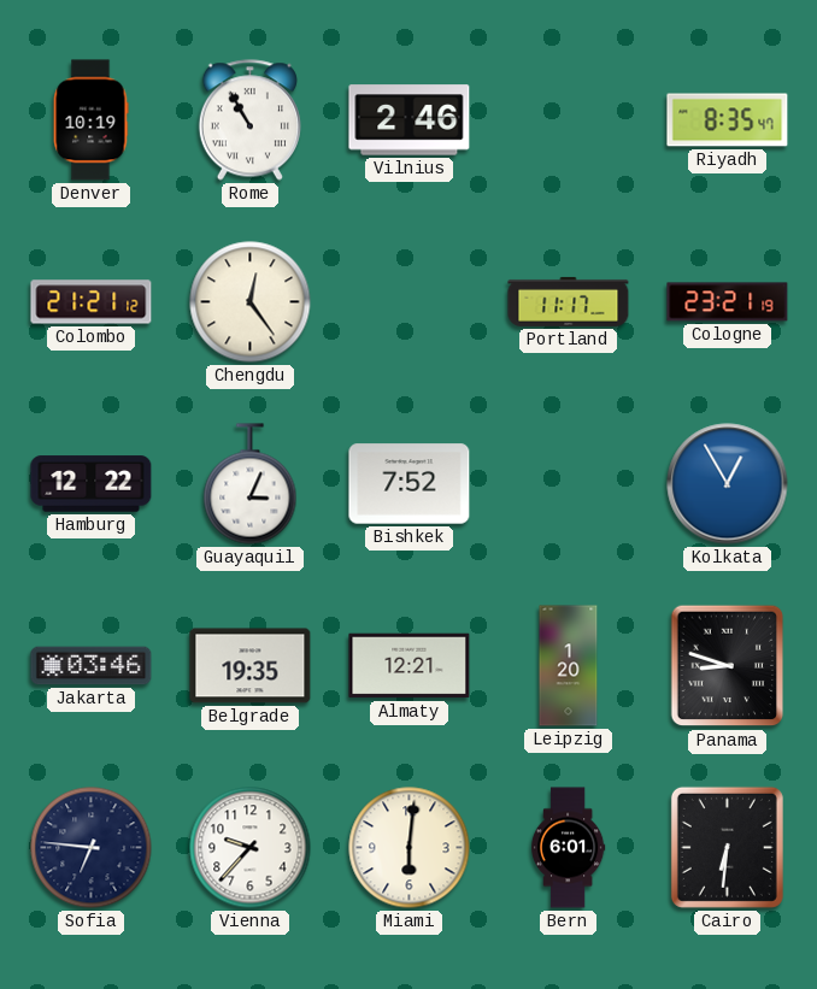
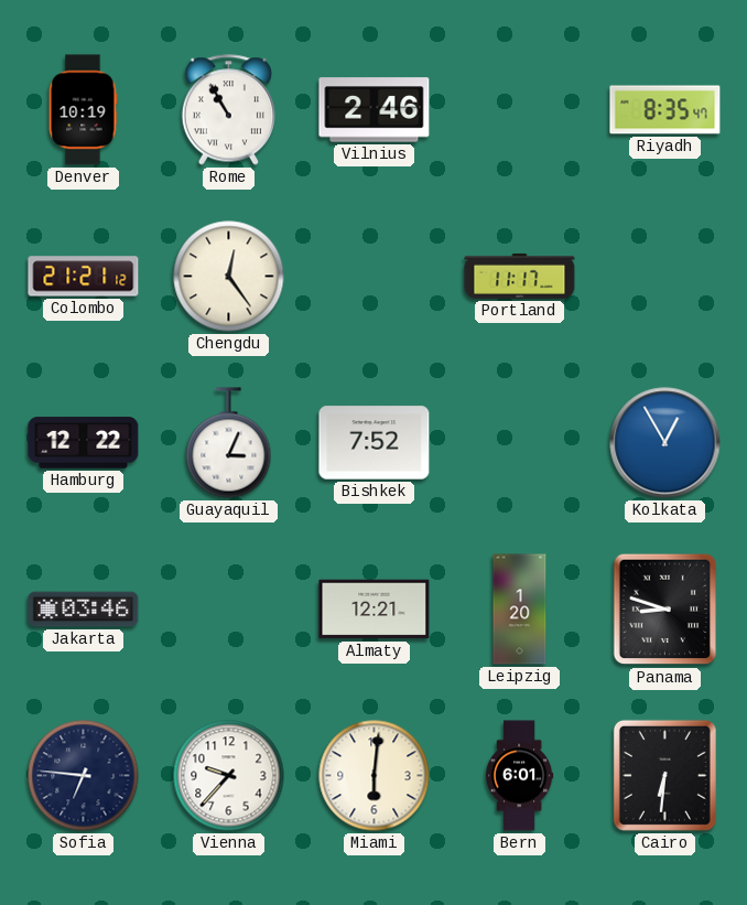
Cologne: 23:21 -> none (728, 302)
Belgrade: 19:35 -> none (251, 666)
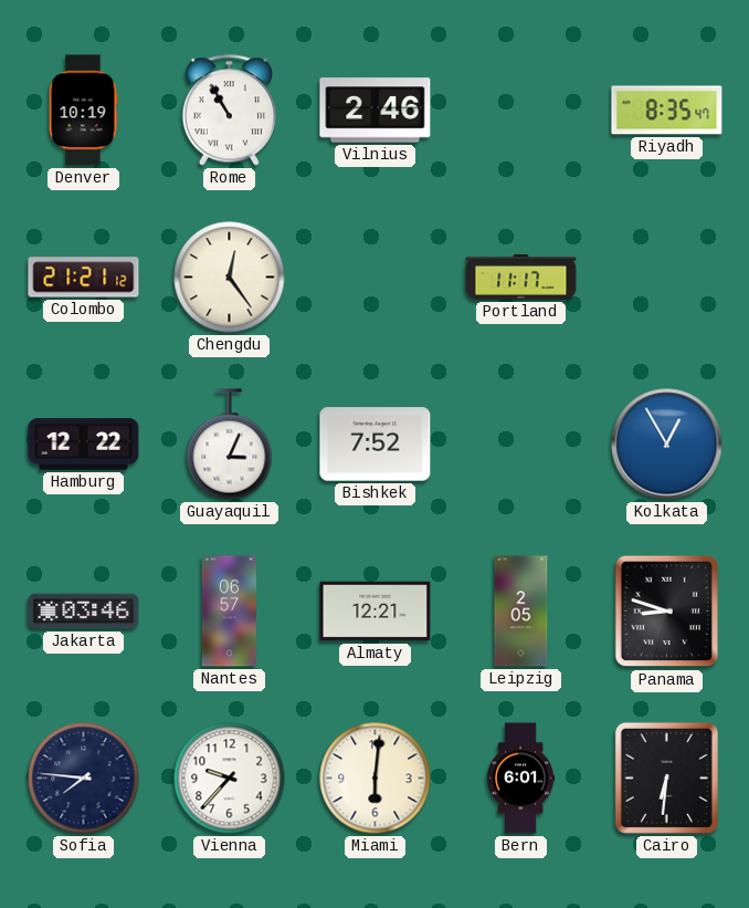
Nantes: none -> 06:57 (230, 612)
Leipzig: 1:20 -> 2:05 (521, 612)
Sofia: 6:46 -> 7:46 (84, 779)
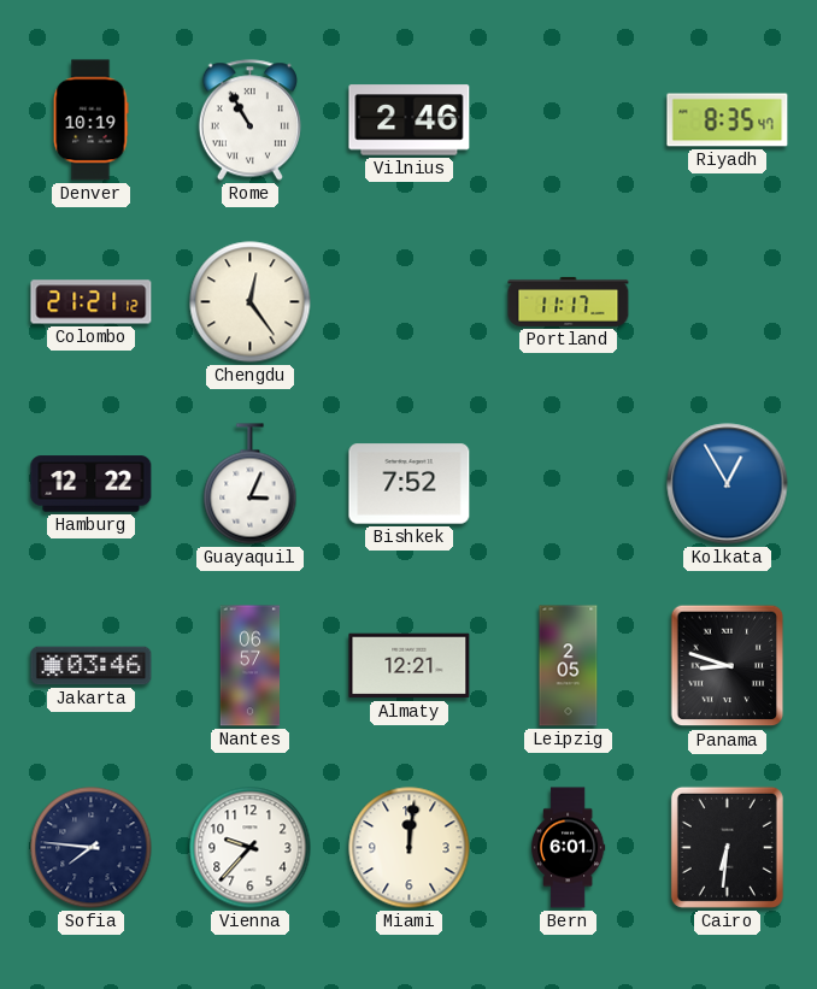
Miami: 6:01 -> 12:01 (410, 848)
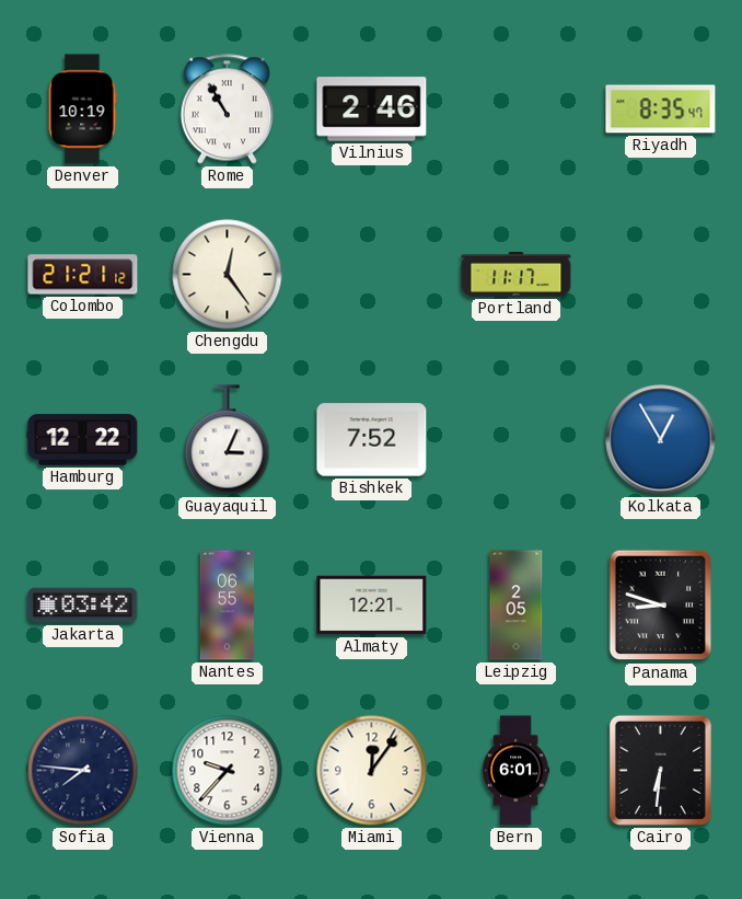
Jakarta: 03:46 -> 03:42 (83, 606)
Nantes: 06:57 -> 06:55 (228, 606)
Miami: 12:01 -> 12:06 (372, 771)
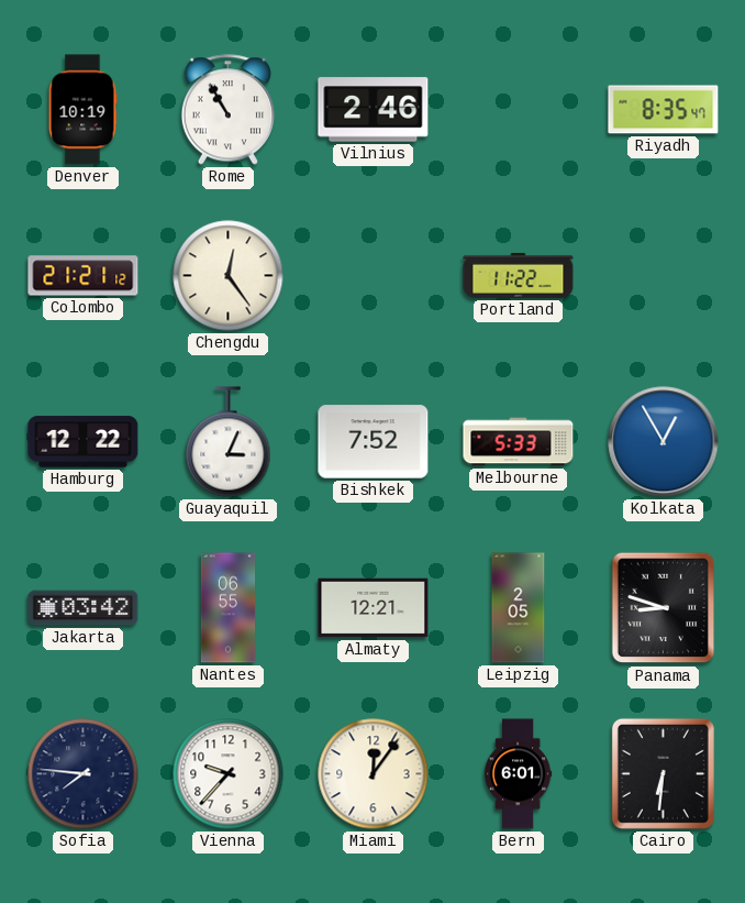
Portland: 11:17 -> 11:22 (519, 275)
Melbourne: none -> 5:33 (519, 442)
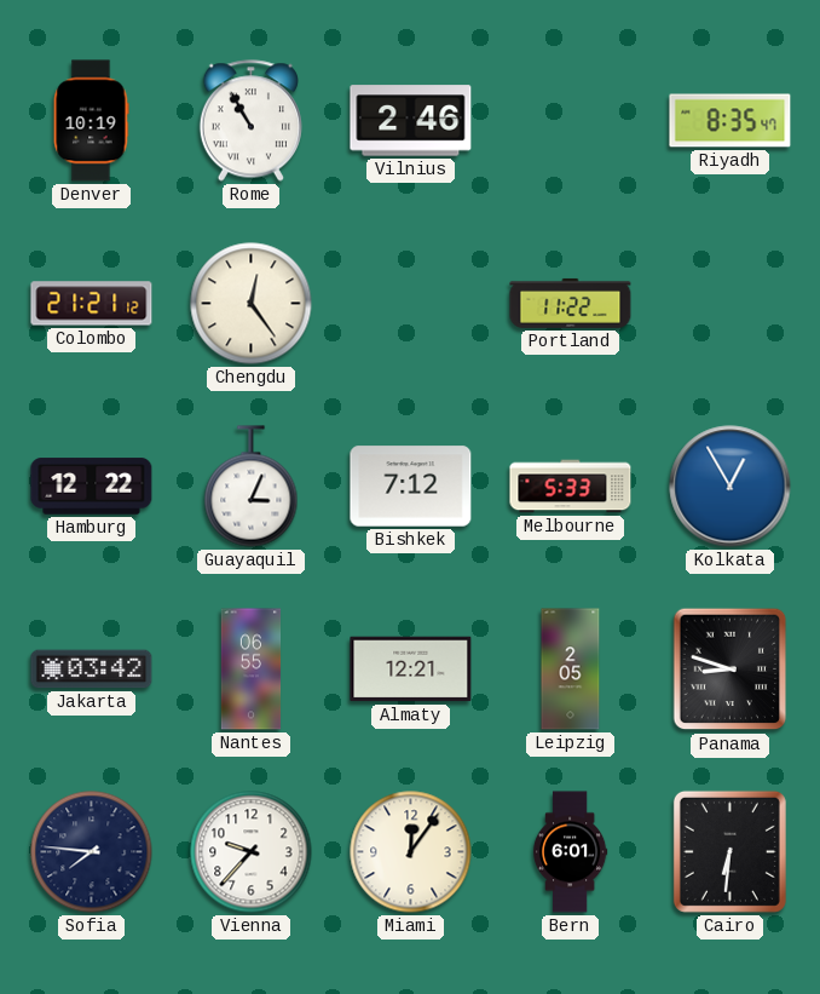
Bishkek: 7:52 -> 7:12 (411, 487)
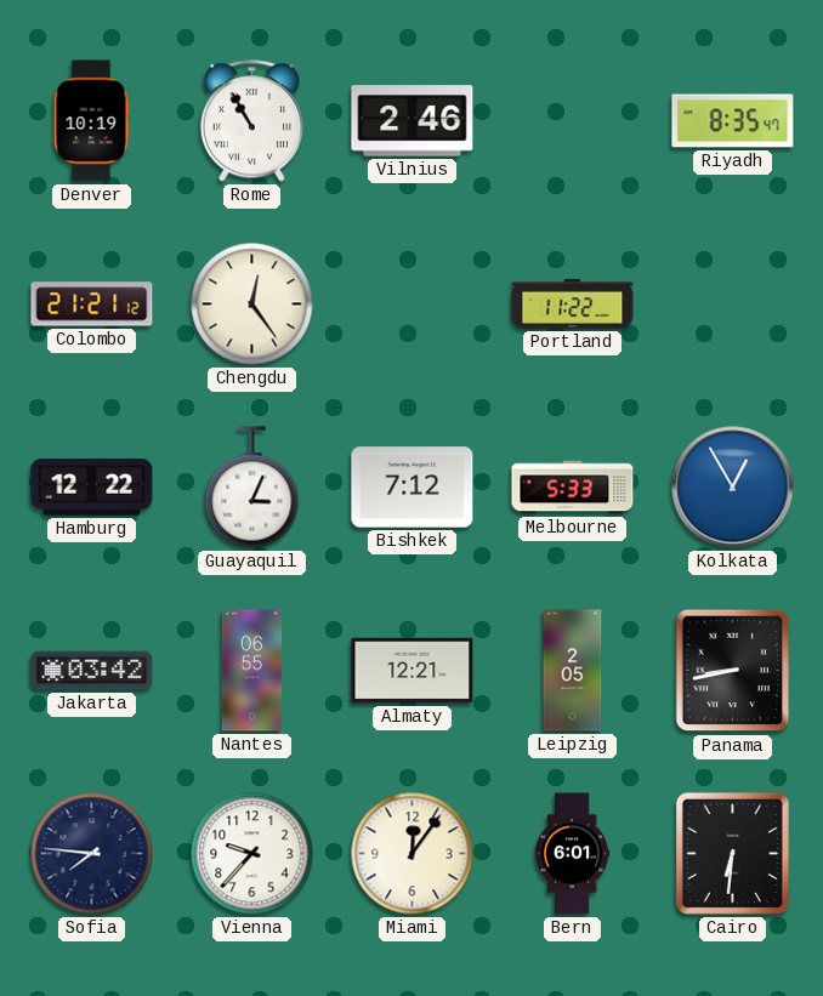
Panama: 8:48 -> 8:43 (733, 671)
